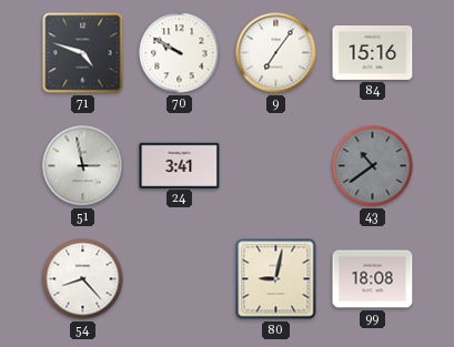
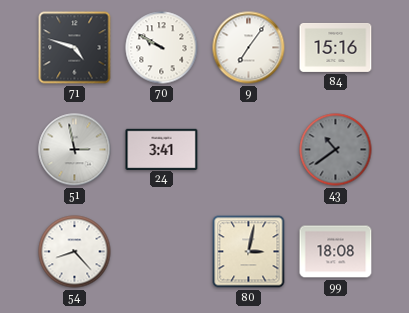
80: 9:02 -> 3:02 (249, 252)
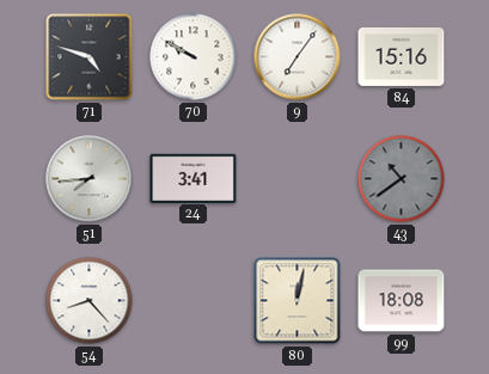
51: 2:58 -> 7:44 (90, 179)
80: 3:02 -> 12:02 (298, 301)
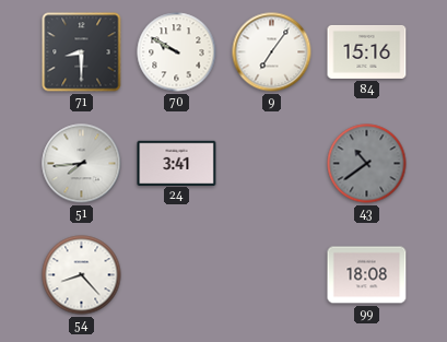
71: 4:48 -> 8:30 (82, 52)
80: 12:02 -> none (298, 301)
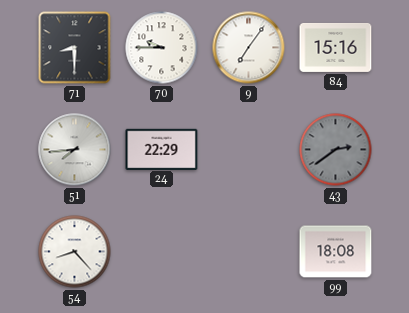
70: 9:50 -> 9:45 (162, 48)
24: 3:41 -> 22:29 (162, 149)
43: 10:39 -> 2:39 (336, 150)
